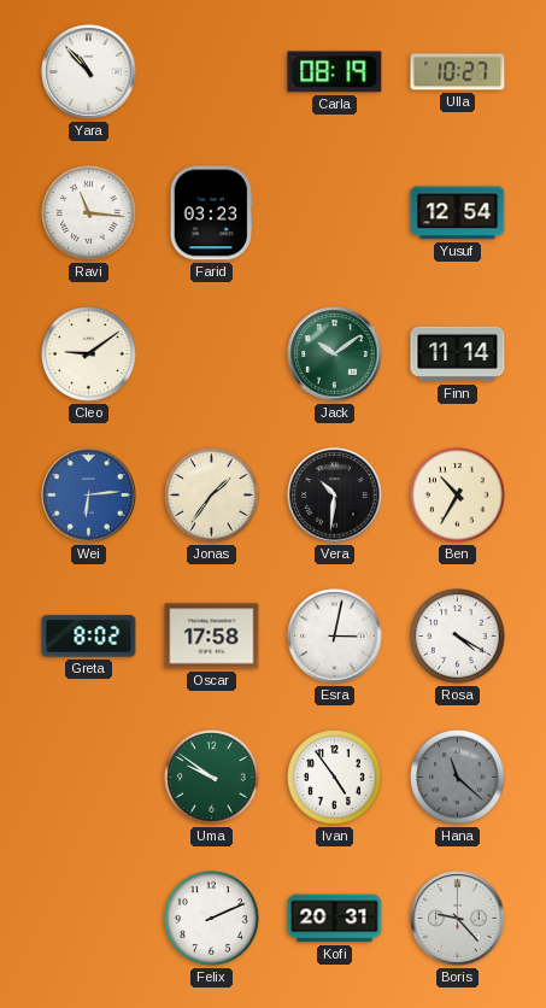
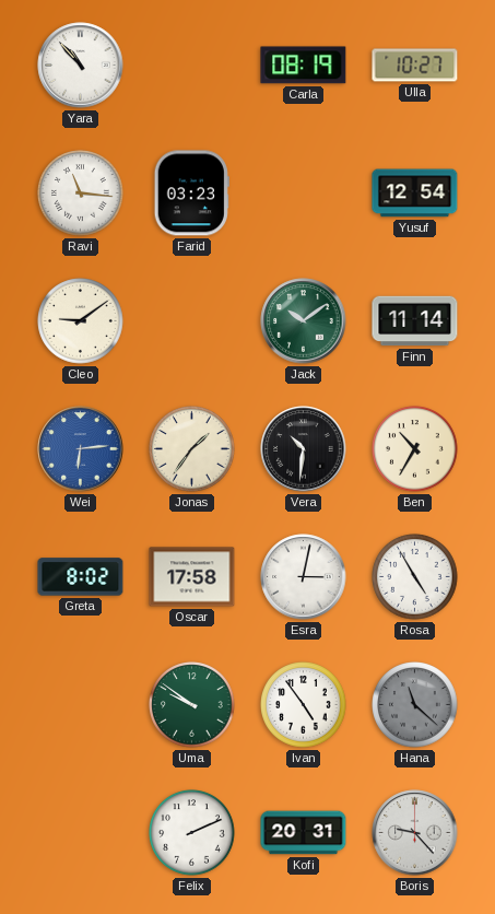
Rosa: 4:20 -> 4:55 (415, 577)
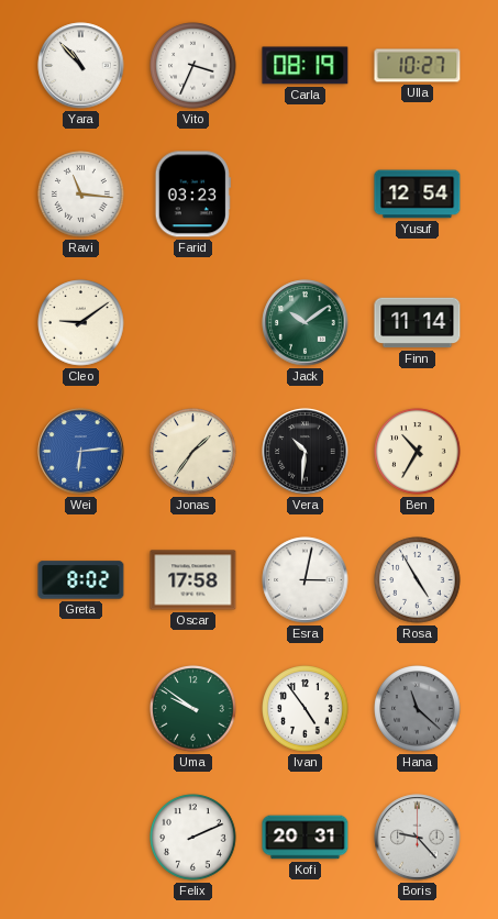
Vito: none -> 3:34 (193, 66)
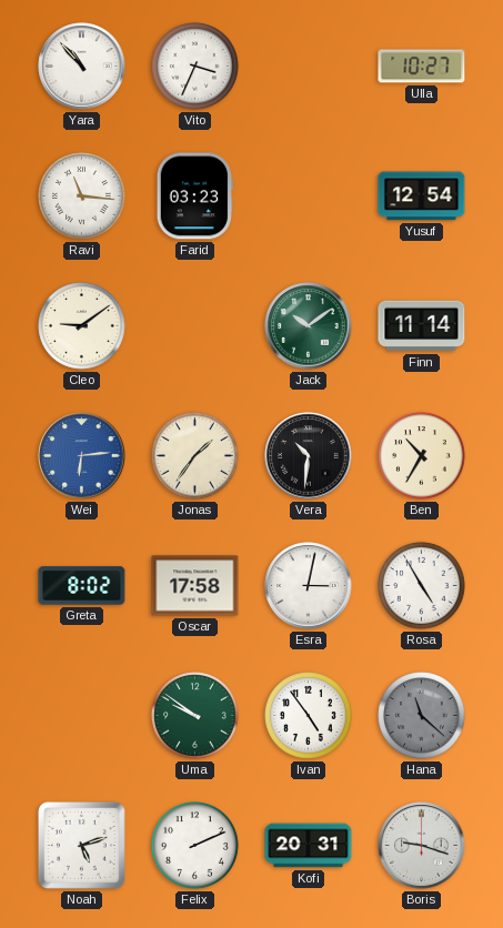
Carla: 08:19 -> none (306, 66)
Noah: none -> 5:12 (81, 845)
Boris: 9:23 -> 9:18 (422, 846)
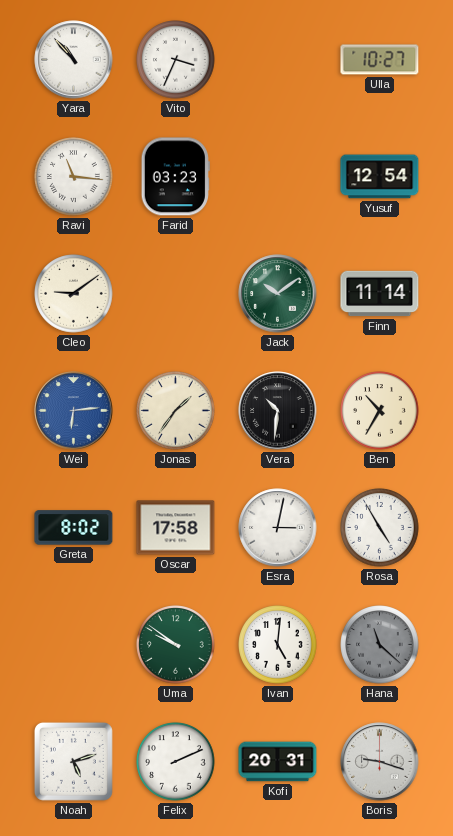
Ivan: 4:54 -> 5:01 (278, 645)
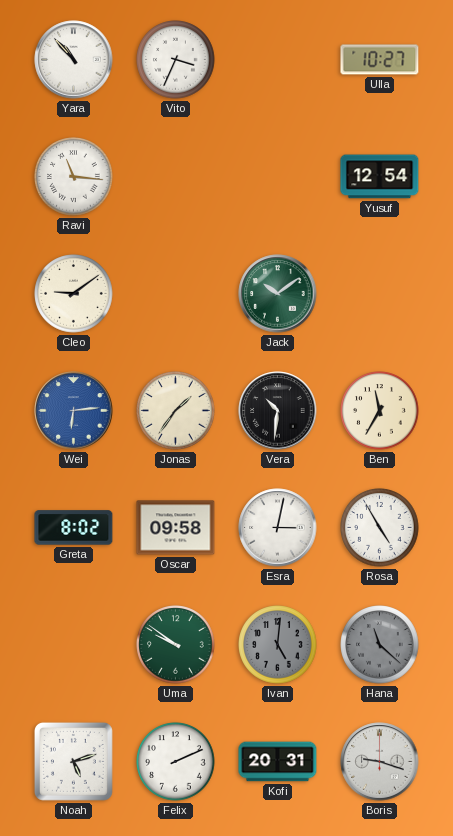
Farid: 03:23 -> none (175, 177)
Finn: 11:14 -> none (380, 294)
Ben: 10:35 -> 11:35 (380, 411)
Oscar: 17:58 -> 09:58 (176, 528)
Ivan dial: white -> grey (278, 645)
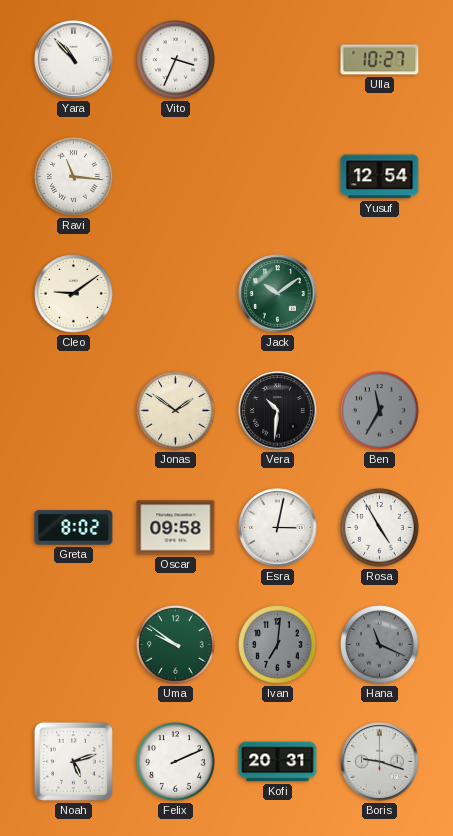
Wei: 6:14 -> none (74, 411)
Jonas: 1:36 -> 1:51 (176, 411)
Ben dial: cream -> grey (380, 411)
Ivan: 5:01 -> 7:01 (278, 645)
Hana: 11:22 -> 11:19 (380, 645)
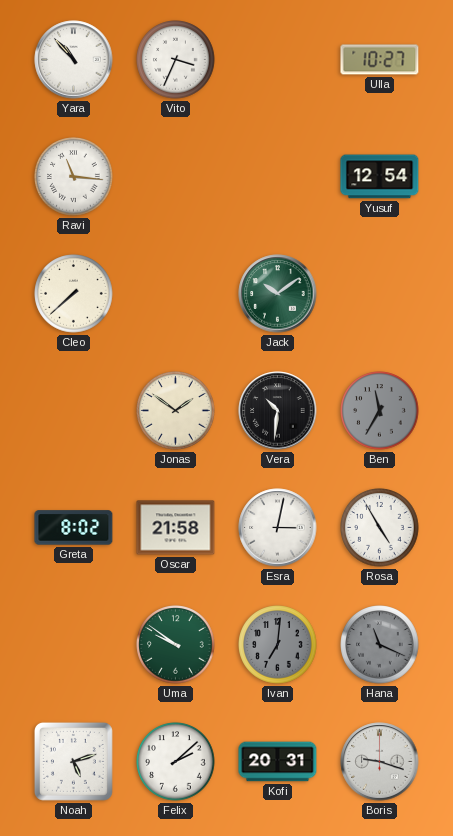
Cleo: 9:09 -> 7:38 (74, 294)
Oscar: 09:58 -> 21:58 (176, 528)
Felix: 2:11 -> 2:08 (176, 762)
